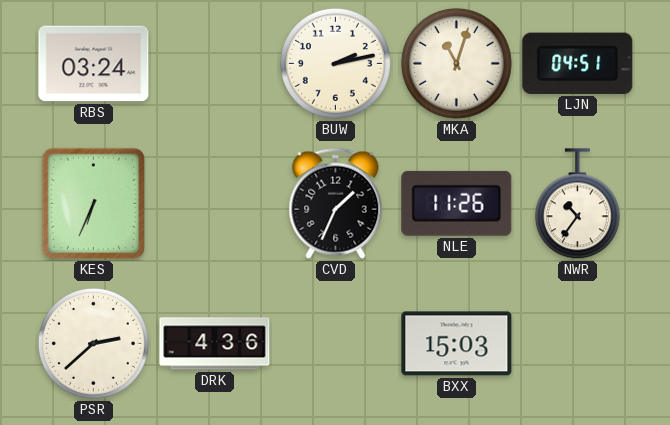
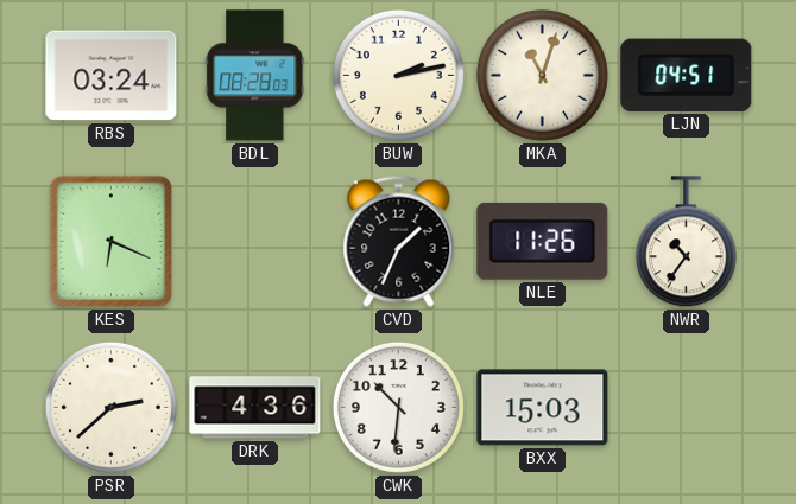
BDL: none -> 08:28 (255, 76)
KES: 6:34 -> 6:19 (112, 242)
CWK: none -> 10:31 (398, 407)
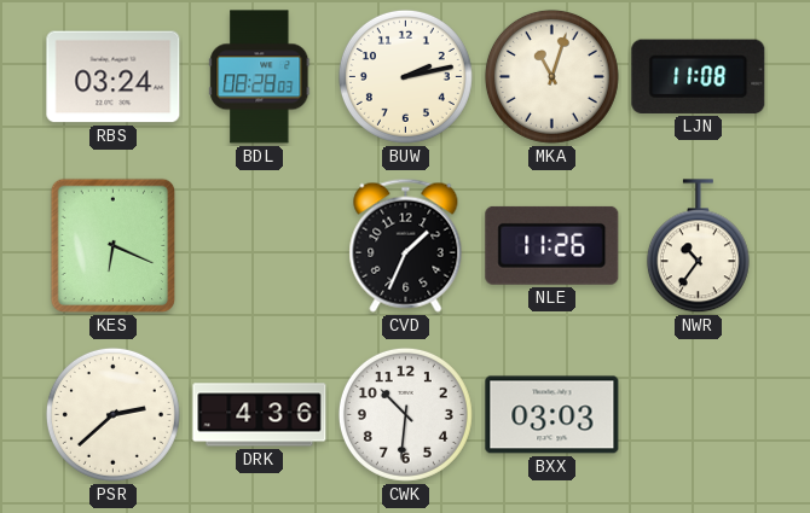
LJN: 04:51 -> 11:08 (699, 76)
BXX: 15:03 -> 03:03 (552, 415)
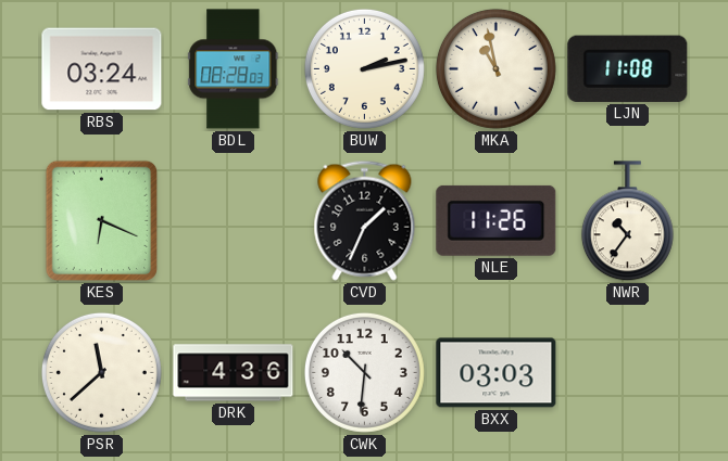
MKA: 11:03 -> 10:58 (495, 68)
PSR: 2:38 -> 11:38 (101, 372)
